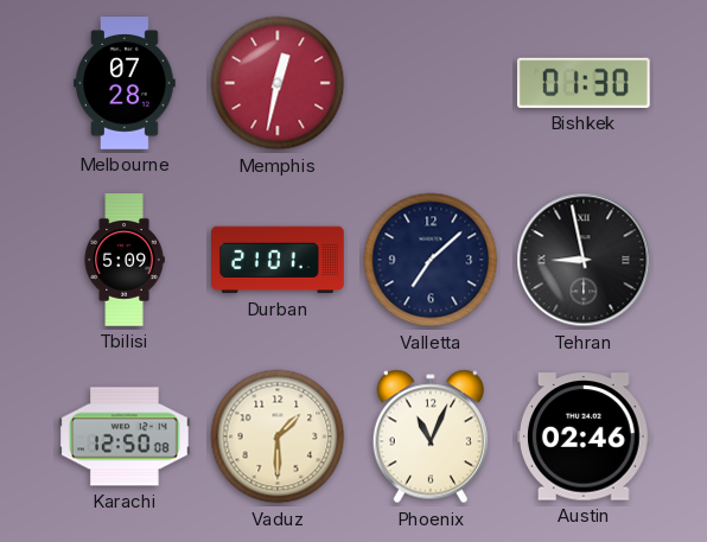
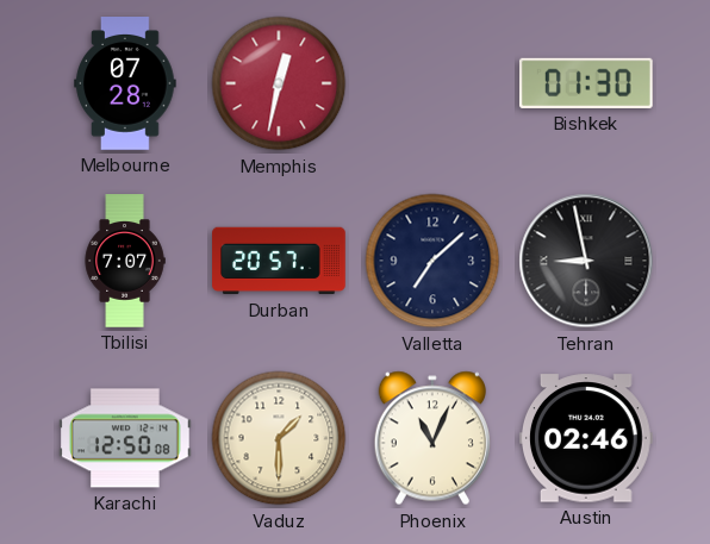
Tbilisi: 5:09 -> 7:07 (125, 261)
Durban: 21:01 -> 20:57 (279, 261)
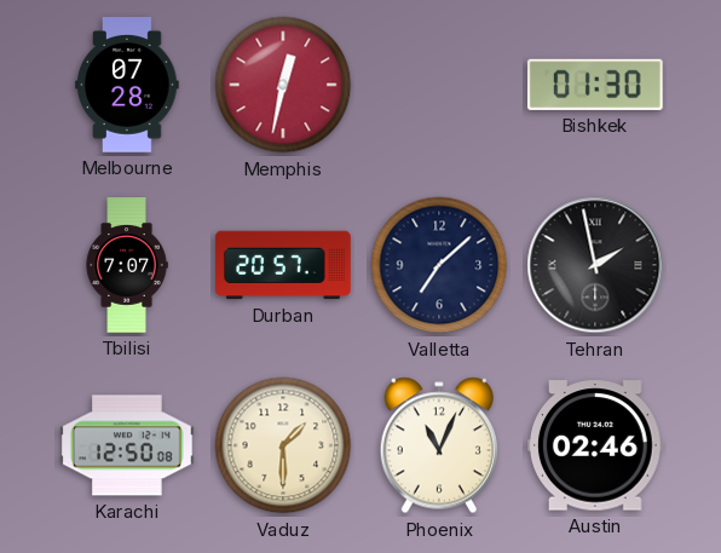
Tehran: 8:58 -> 1:58 (595, 265)
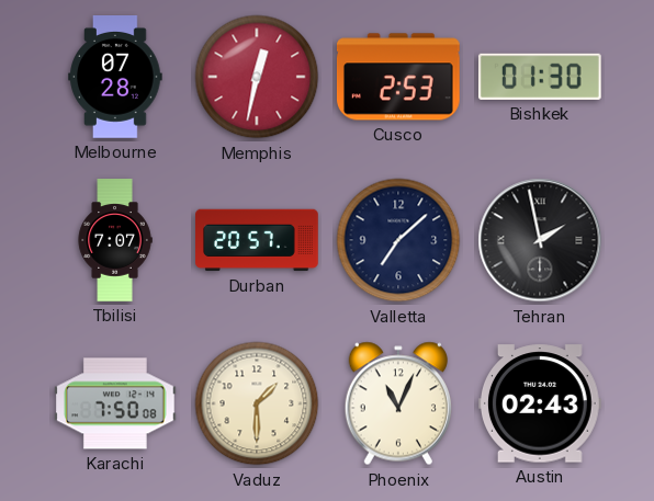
Cusco: none -> 2:53 (398, 77)
Karachi: 12:50 -> 7:50 (116, 403)
Austin: 02:46 -> 02:43 (541, 403)
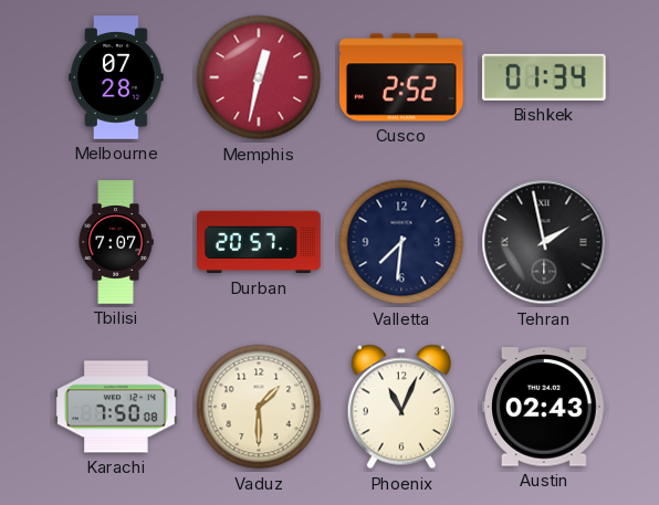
Cusco: 2:53 -> 2:52 (401, 77)
Bishkek: 01:30 -> 01:34 (544, 77)
Valletta: 7:08 -> 7:31 (401, 242)
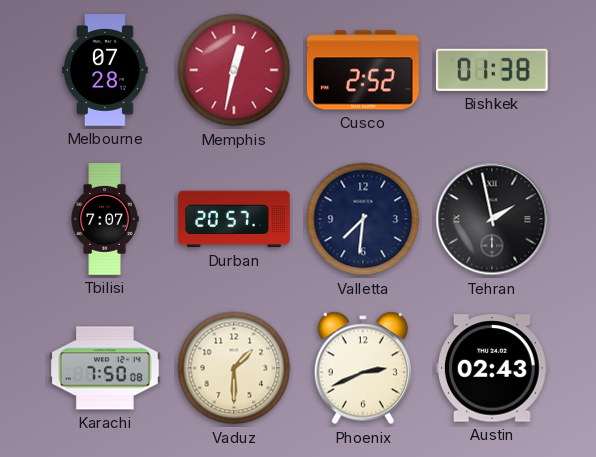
Bishkek: 01:34 -> 01:38 (492, 70)
Phoenix: 11:04 -> 2:41 (363, 368)
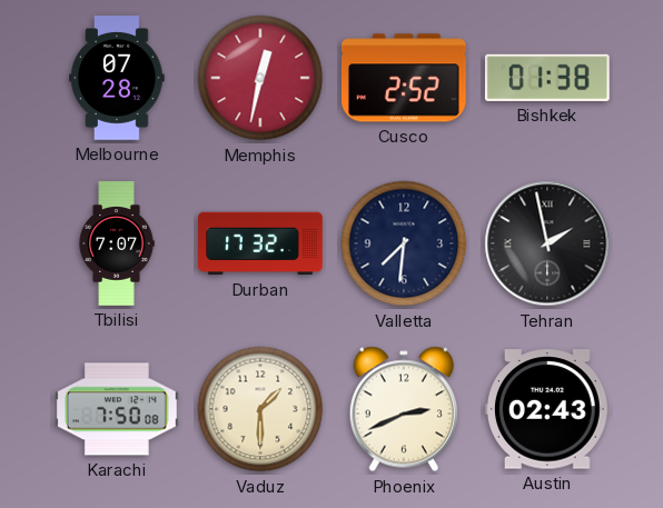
Durban: 20:57 -> 17:32 (260, 243)
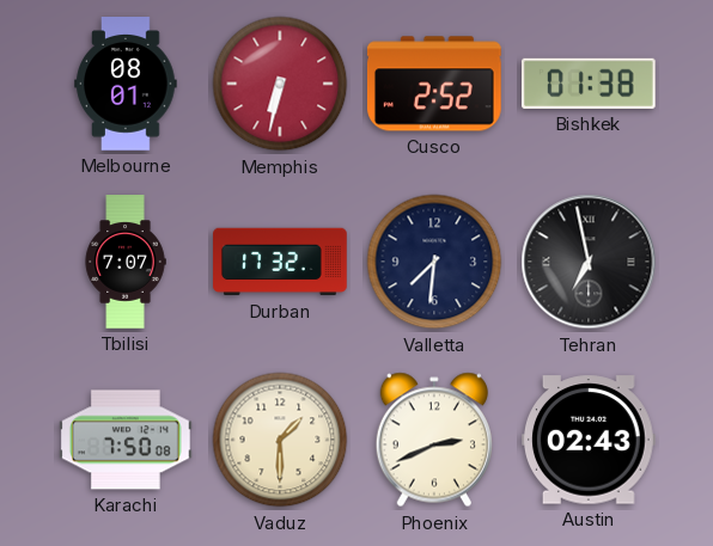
Melbourne: 07:28 -> 08:01 (126, 85)
Memphis: 12:32 -> 6:32 (280, 84)
Tehran: 1:58 -> 6:58 (589, 262)
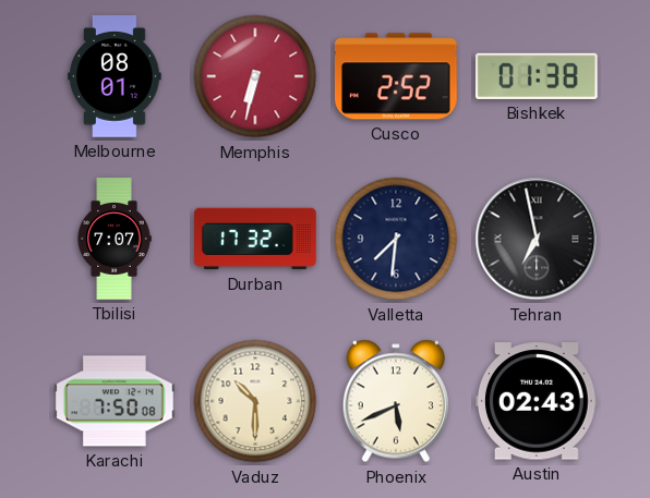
Vaduz: 1:30 -> 10:30 (255, 401)
Phoenix: 2:41 -> 5:41 (396, 401)
